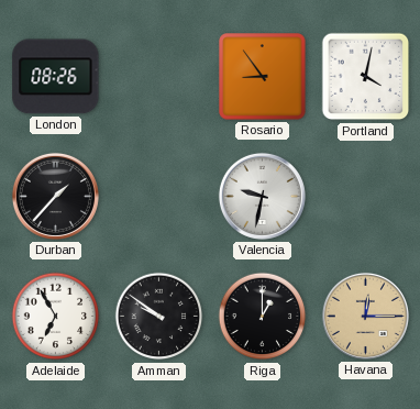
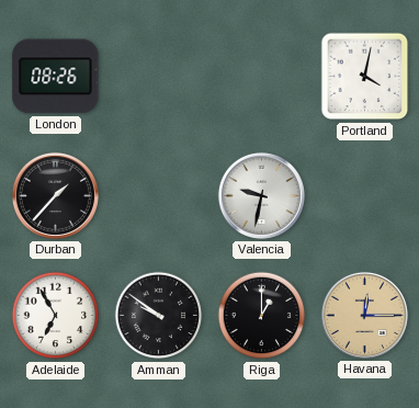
Rosario: 8:54 -> none (263, 77)
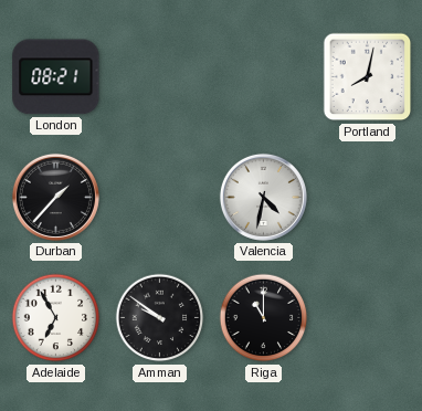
London: 08:26 -> 08:21 (56, 77)
Portland: 4:02 -> 8:02 (368, 77)
Valencia: 9:32 -> 4:32 (263, 197)
Riga: 1:00 -> 11:00 (264, 318)
Havana: 12:15 -> none (364, 315)
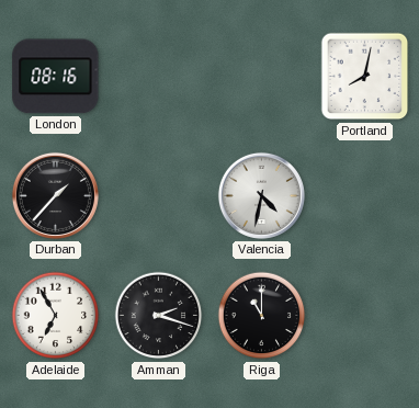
London: 08:21 -> 08:16 (56, 77)
Amman: 9:51 -> 2:18 (159, 316)
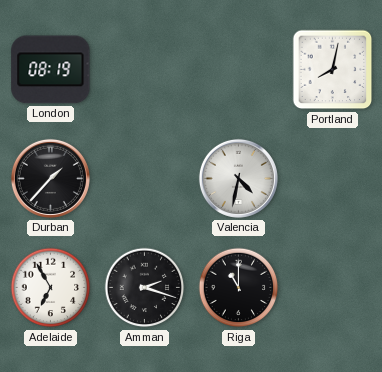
London: 08:16 -> 08:19 (51, 70)
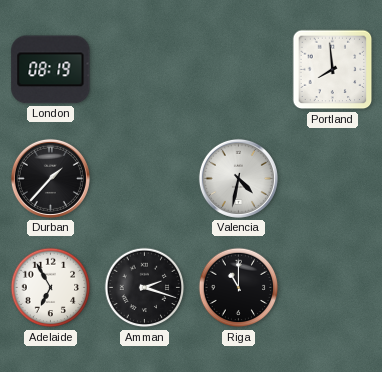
Portland: 8:02 -> 7:59 (333, 70)
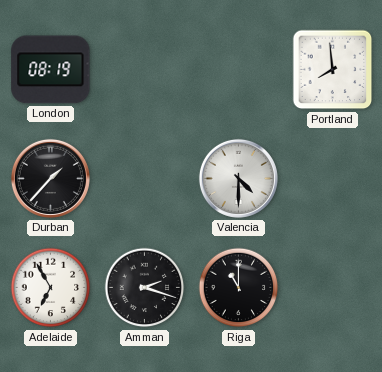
Valencia: 4:32 -> 4:30 (238, 178)
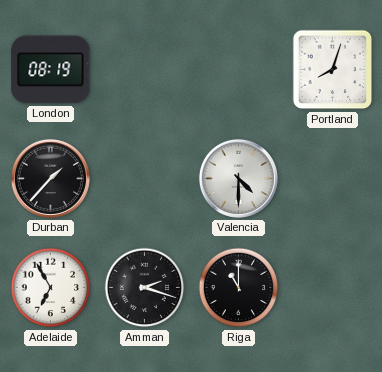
Portland: 7:59 -> 8:03 (333, 70)
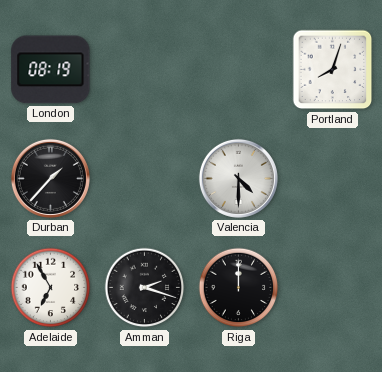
Riga: 11:00 -> 12:00 (239, 288)
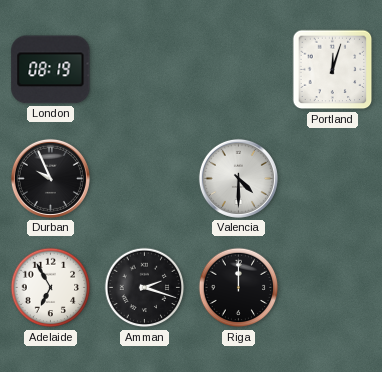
Portland: 8:03 -> 12:03 (333, 70)
Durban: 1:37 -> 9:56 (50, 178)
